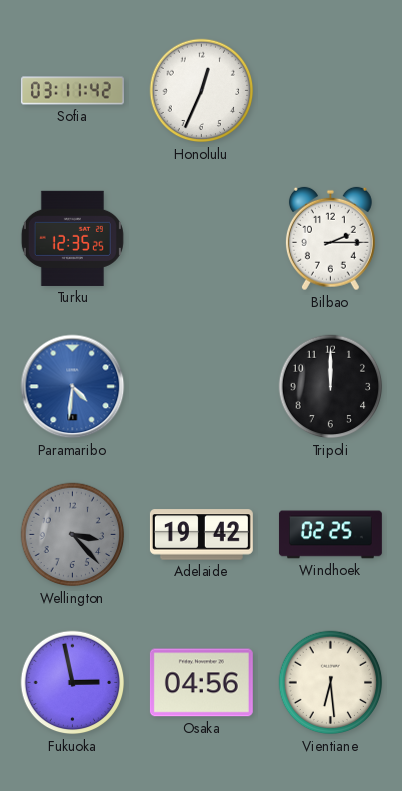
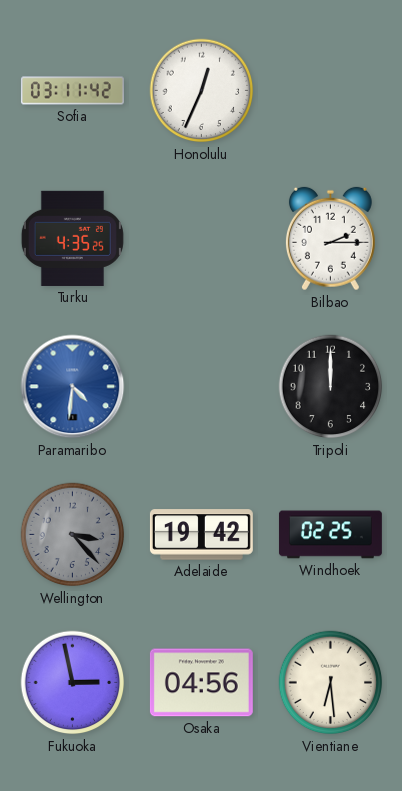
Turku: 12:35 -> 4:35 (72, 238)
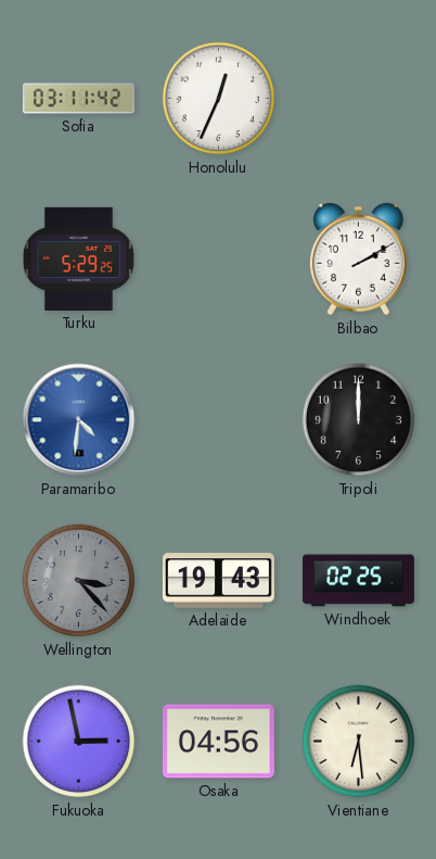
Turku: 4:35 -> 5:29 (78, 258)
Bilbao: 2:15 -> 2:10 (358, 260)
Adelaide: 19:42 -> 19:43 (218, 581)
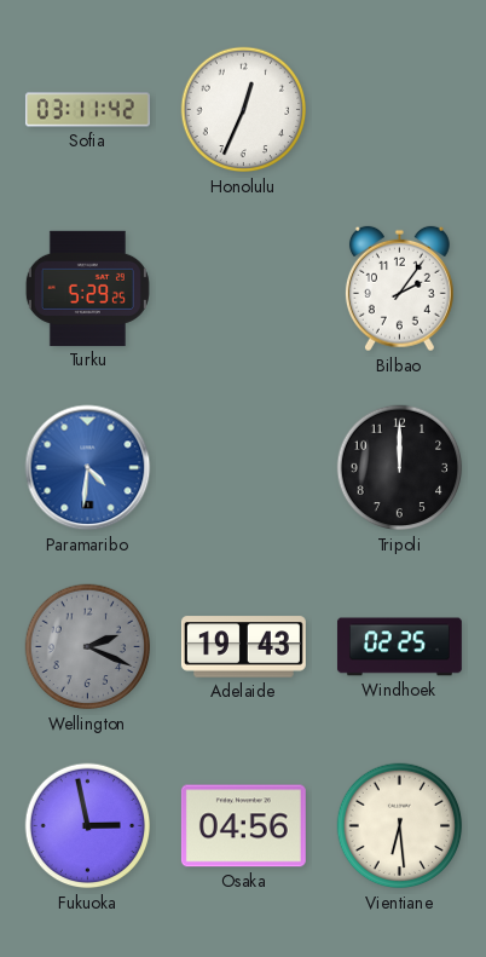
Bilbao: 2:10 -> 2:06 (399, 289)
Wellington: 3:23 -> 2:19 (88, 647)
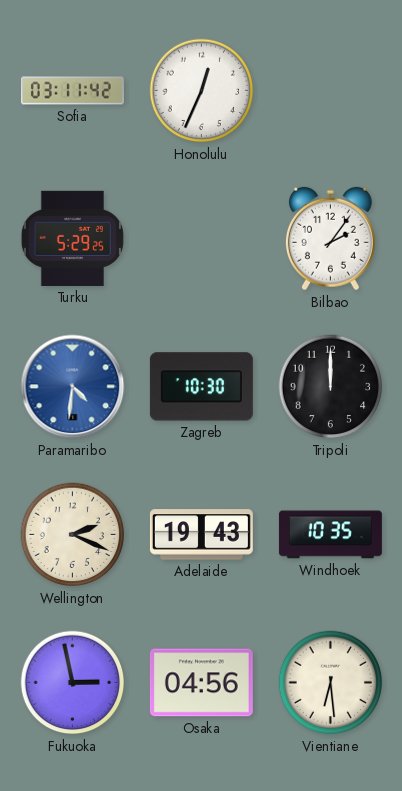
Zagreb: none -> 10:30 (201, 387)
Wellington dial: grey -> cream (73, 535)
Windhoek: 02:25 -> 10:35 (330, 535)
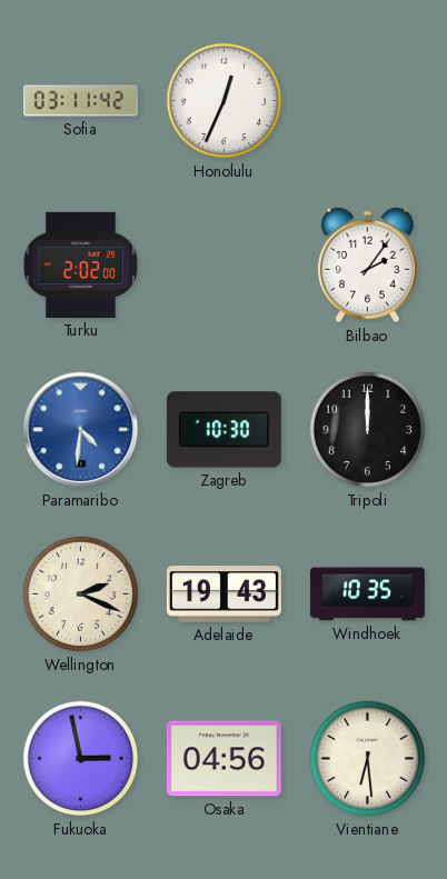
Turku: 5:29 -> 2:02 (80, 264)
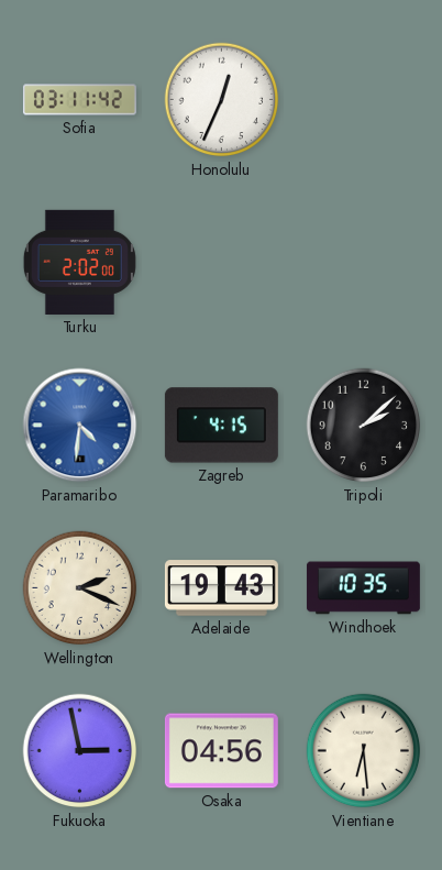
Bilbao: 2:06 -> none (367, 266)
Zagreb: 10:30 -> 4:15 (221, 426)
Tripoli: 12:00 -> 2:08 (364, 426)
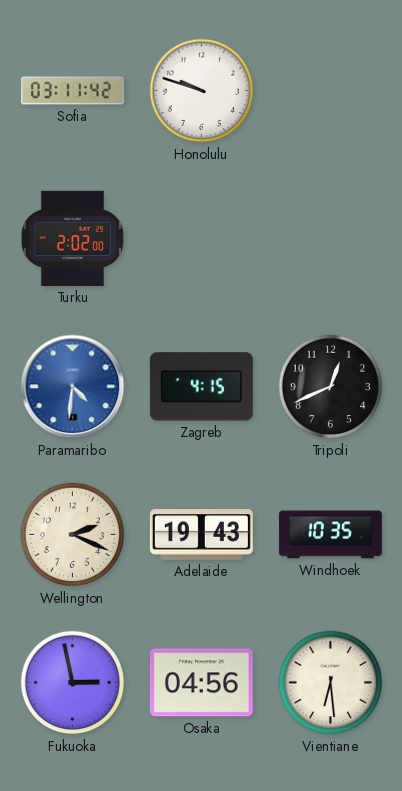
Honolulu: 12:34 -> 9:48 (202, 91)
Tripoli: 2:08 -> 12:41 (331, 387)
